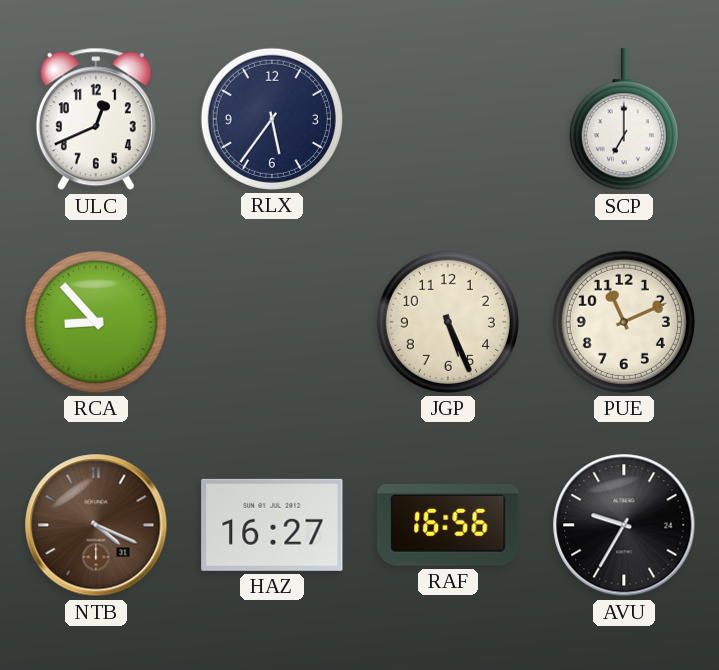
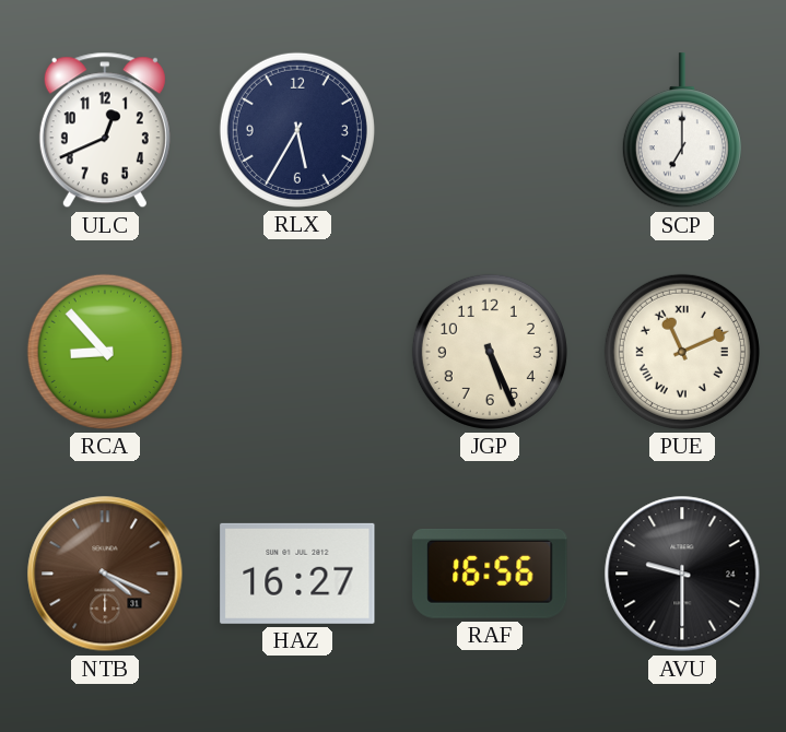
RLX: 5:36 -> 5:35 (297, 130)
PUE numerals: Arabic -> Roman (682, 352)
AVU: 9:35 -> 9:30 (682, 574)
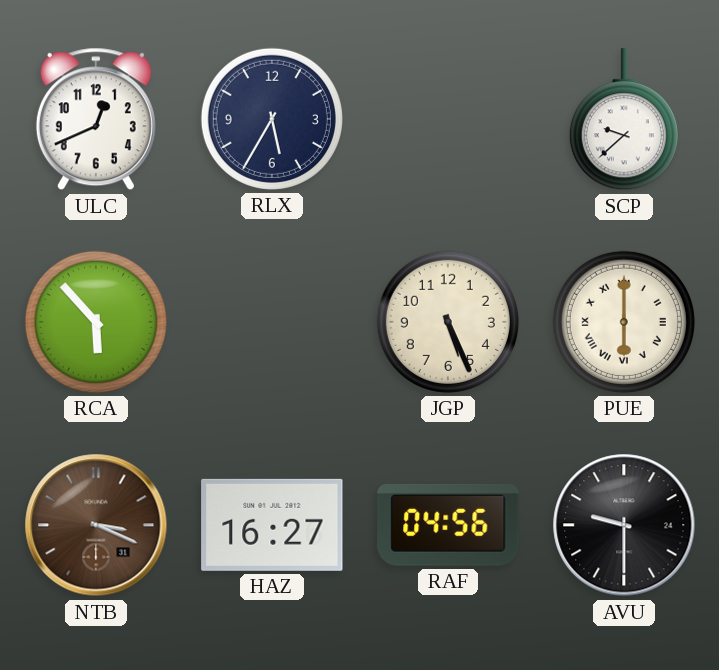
SCP: 7:00 -> 9:38 (624, 120)
RCA: 8:53 -> 5:53 (96, 322)
PUE: 11:11 -> 6:00 (624, 322)
NTB: 4:19 -> 3:19 (96, 525)
RAF: 16:56 -> 04:56 (448, 525)
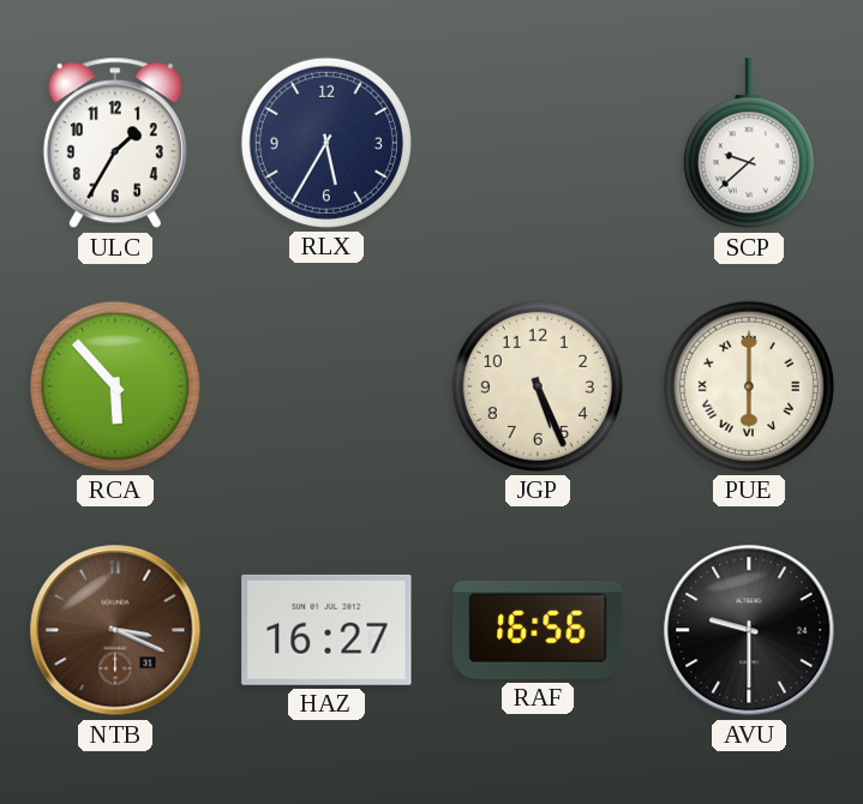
ULC: 12:41 -> 1:35 (115, 143)
RAF: 04:56 -> 16:56 (538, 630)
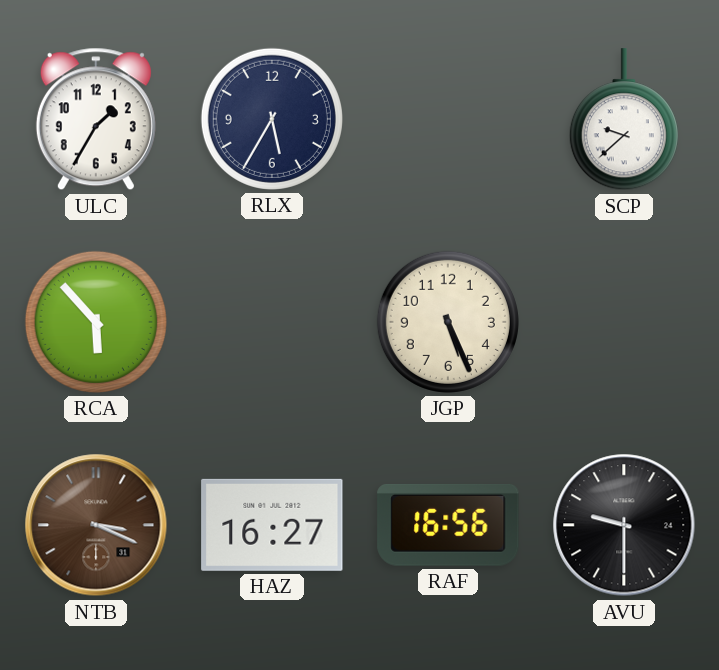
PUE: 6:00 -> none (749, 386)
